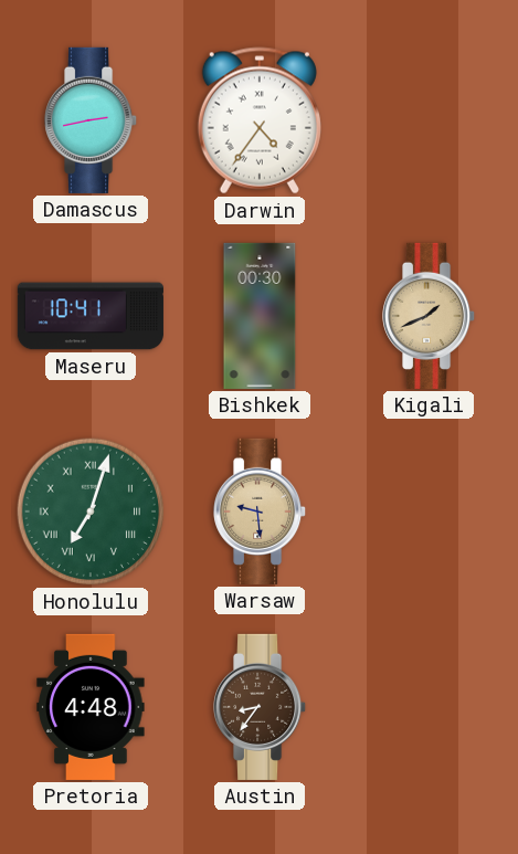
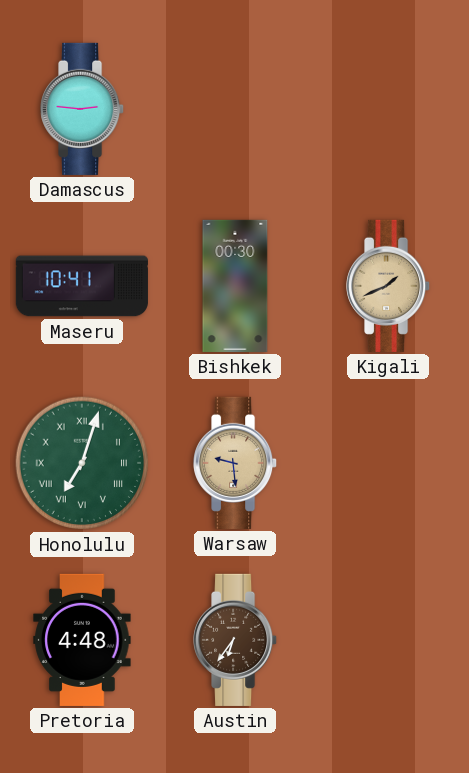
Damascus: 2:43 -> 2:46 (83, 109)
Darwin: 4:36 -> none (260, 120)
Austin: 8:36 -> 6:36 (236, 640)
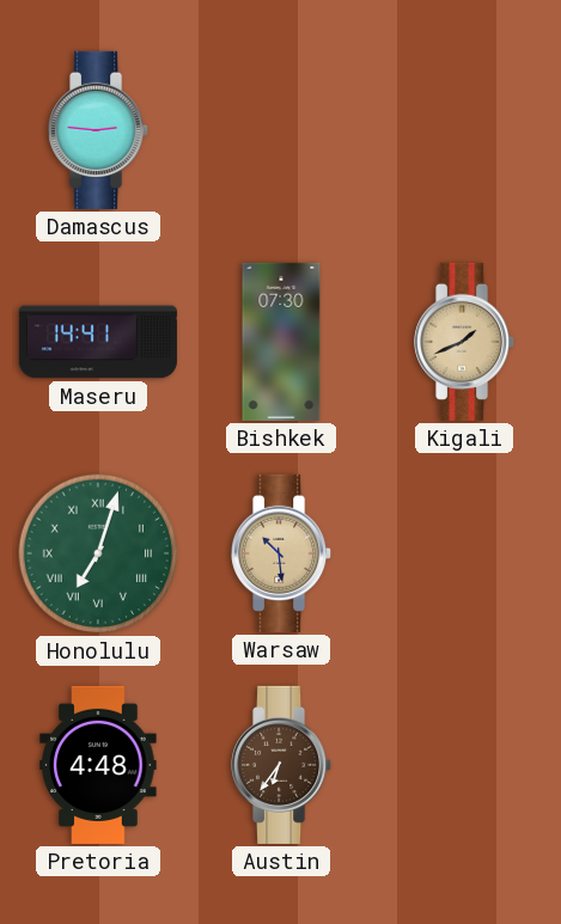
Maseru: 10:41 -> 14:41 (98, 342)
Bishkek: 00:30 -> 07:30 (281, 342)
Warsaw: 9:29 -> 10:29 (282, 553)
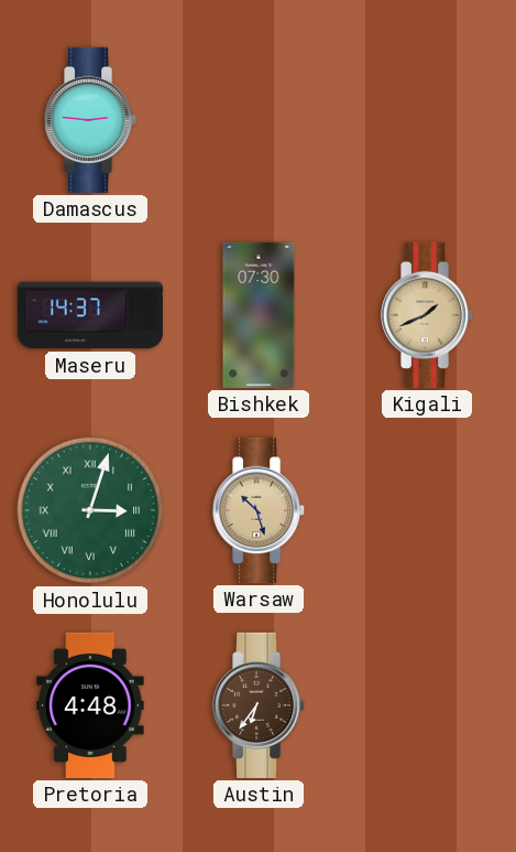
Maseru: 14:41 -> 14:37 (90, 315)
Honolulu: 7:03 -> 3:03 (90, 510)
Warsaw: 10:29 -> 10:27 (260, 510)
